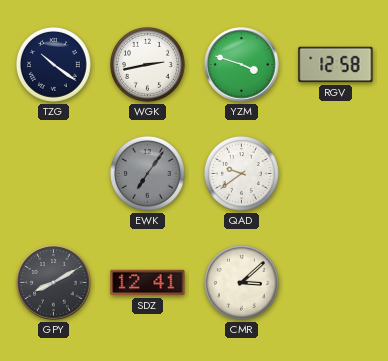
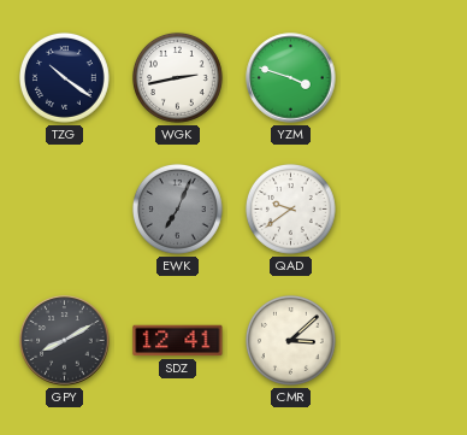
RGV: 12:58 -> none (336, 65)
EWK: 7:06 -> 7:04 (177, 208)
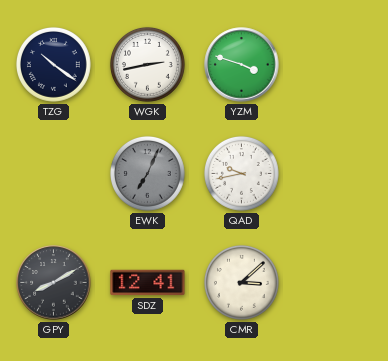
QAD: 9:39 -> 9:43 (241, 173)
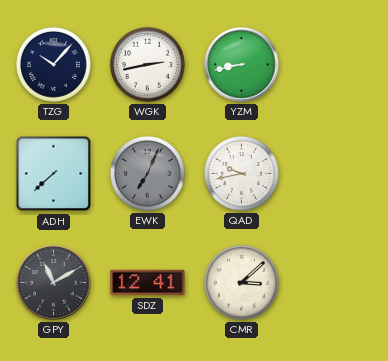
TZG: 10:21 -> 10:07 (53, 64)
YZM: 3:48 -> 8:43 (242, 65)
ADH: none -> 7:38 (54, 174)
GPY: 8:10 -> 11:10 (54, 283)
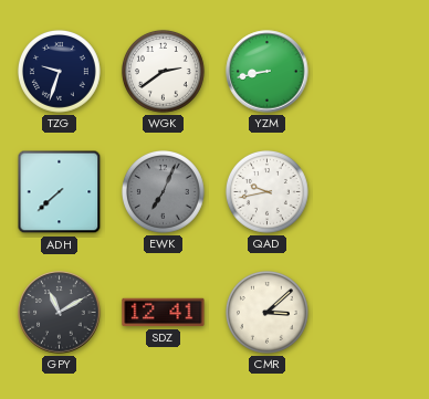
TZG: 10:07 -> 9:33 (59, 71)
WGK: 2:43 -> 2:39 (163, 71)
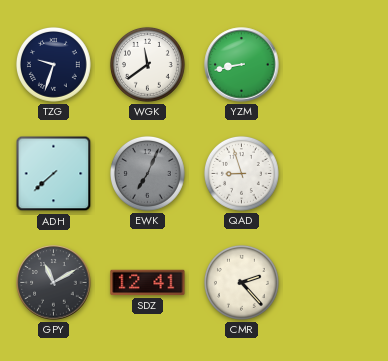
WGK: 2:39 -> 11:39 (147, 64)
QAD: 9:43 -> 8:57 (241, 173)
CMR: 3:08 -> 2:23 (241, 282)
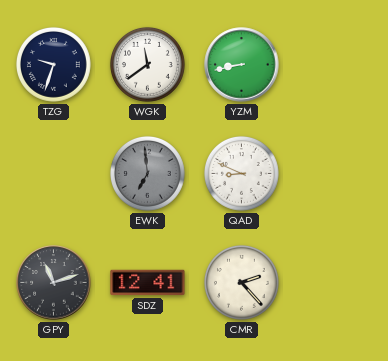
ADH: 7:38 -> none (54, 174)
EWK: 7:04 -> 6:59 (147, 173)
QAD: 8:57 -> 8:49 (241, 173)
GPY: 11:10 -> 11:12 (54, 283)
